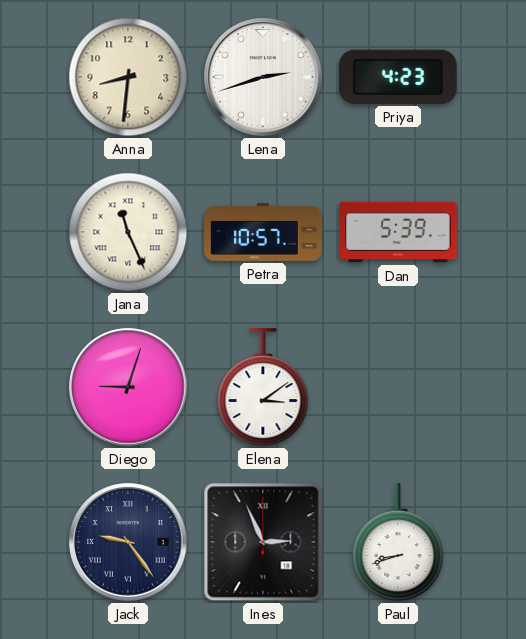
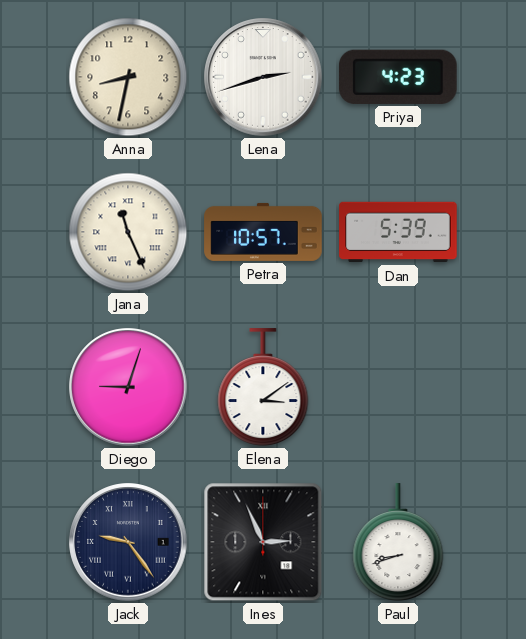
Anna: 8:31 -> 8:32 (128, 77)
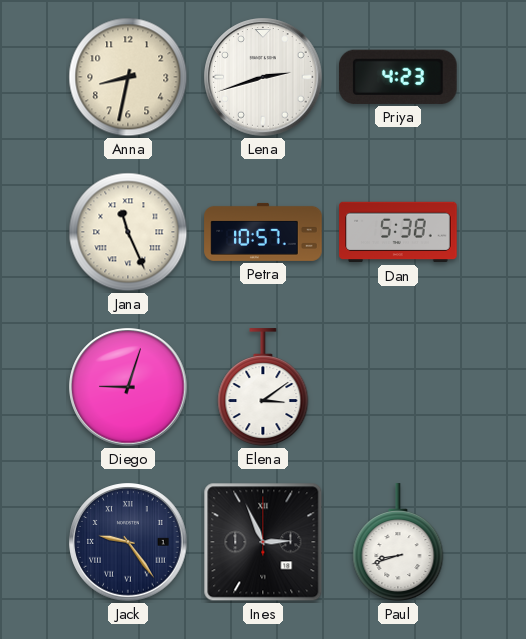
Dan: 5:39 -> 5:38 (398, 232)
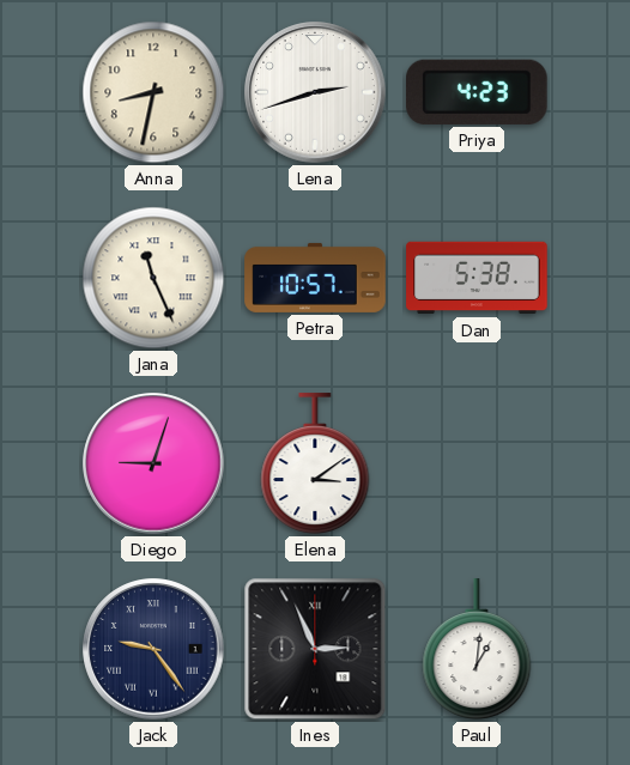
Paul: 8:42 -> 1:01 (477, 650)
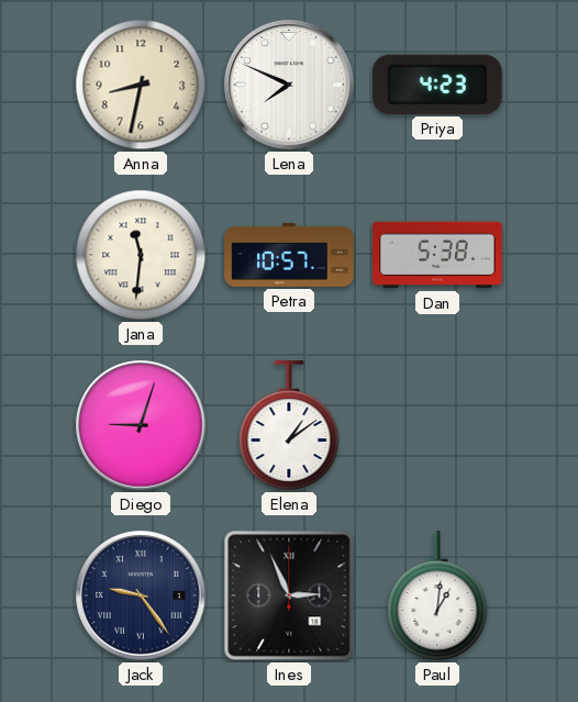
Lena: 2:42 -> 7:49 (289, 85)
Jana: 11:26 -> 11:31 (141, 255)
Elena: 3:09 -> 1:09 (289, 426)
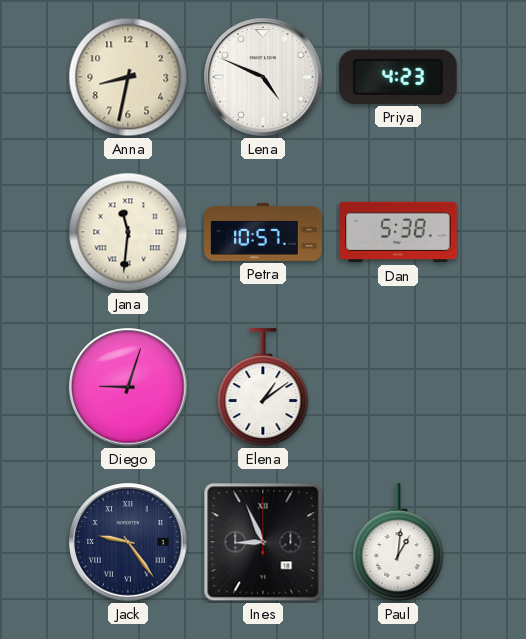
Lena: 7:49 -> 4:49 (263, 77)
Ines: 2:56 -> 8:56 (263, 542)
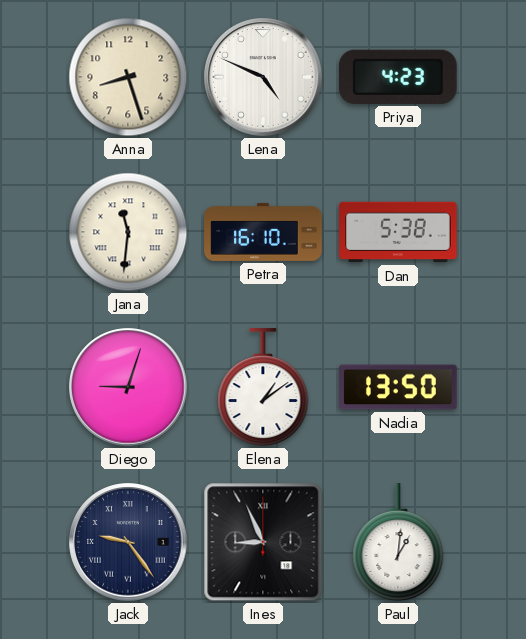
Anna: 8:32 -> 8:27 (128, 77)
Petra: 10:57 -> 16:10 (263, 232)
Nadia: none -> 13:50 (398, 387)
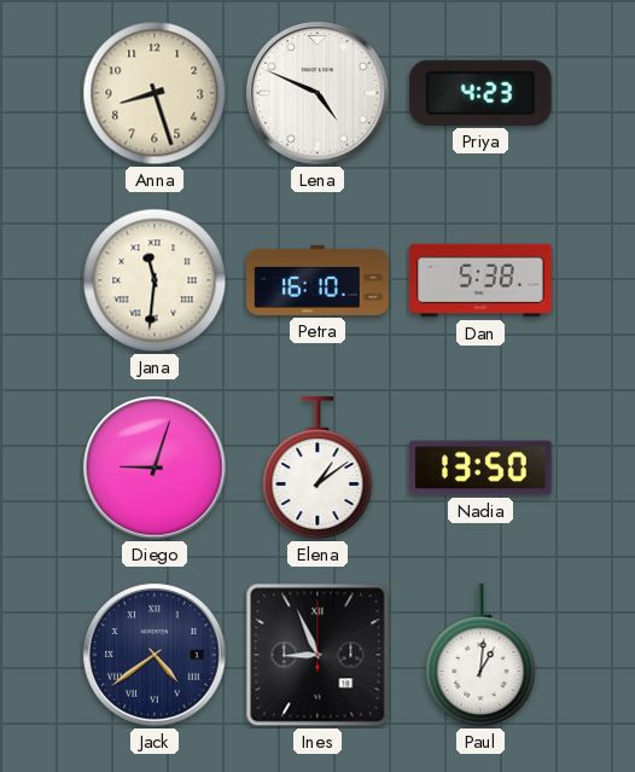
Jack: 9:24 -> 4:39 (155, 655)
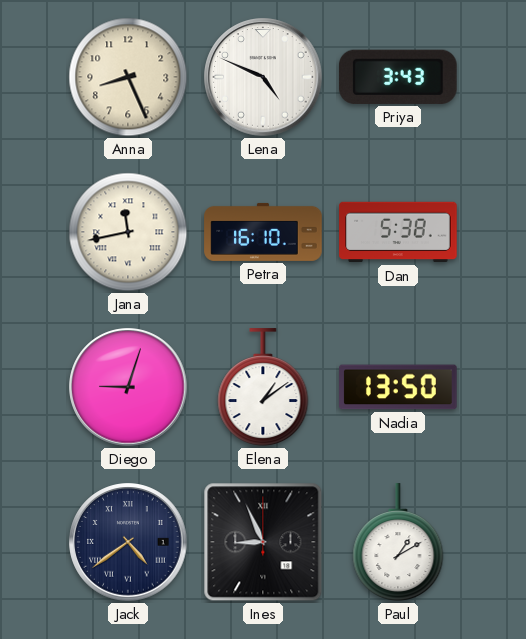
Anna: 8:27 -> 8:26 (128, 77)
Priya: 4:23 -> 3:43 (399, 77)
Jana: 11:31 -> 11:43 (128, 232)
Paul: 1:01 -> 1:10 (398, 543)
